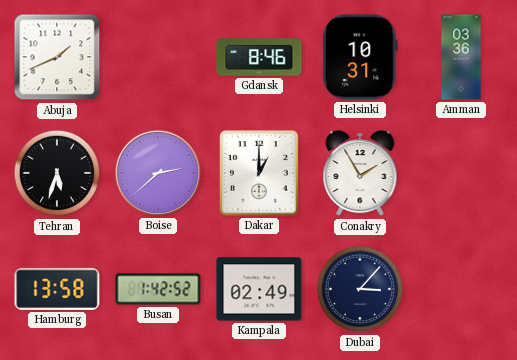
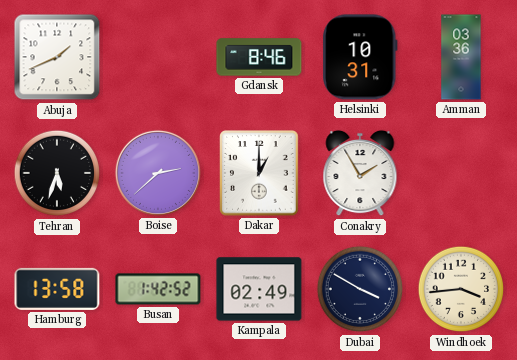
Dubai: 3:07 -> 3:50 (360, 289)
Windhoek: none -> 3:44 (461, 289)
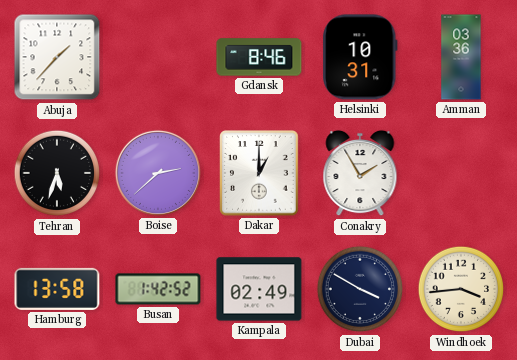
Abuja: 1:41 -> 1:37 (57, 57)
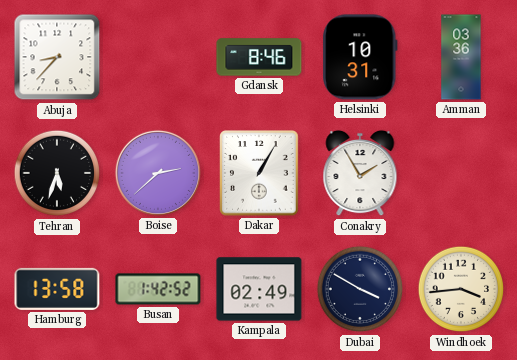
Abuja: 1:37 -> 8:37 (57, 57)
Dakar: 1:00 -> 1:05 (259, 173)
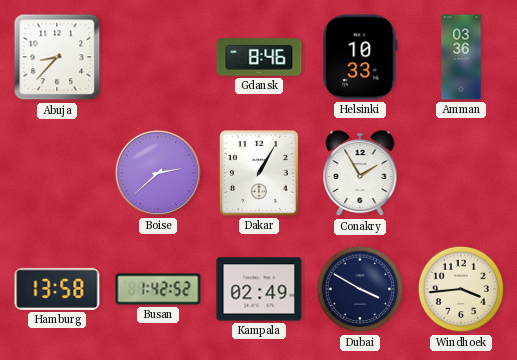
Helsinki: 10:31 -> 10:33 (361, 57)
Tehran: 5:33 -> none (57, 173)
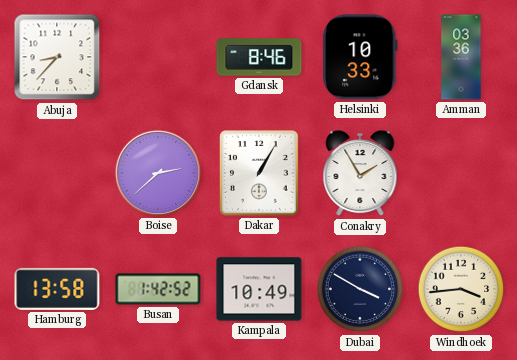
Kampala: 02:49 -> 10:49 (259, 289)
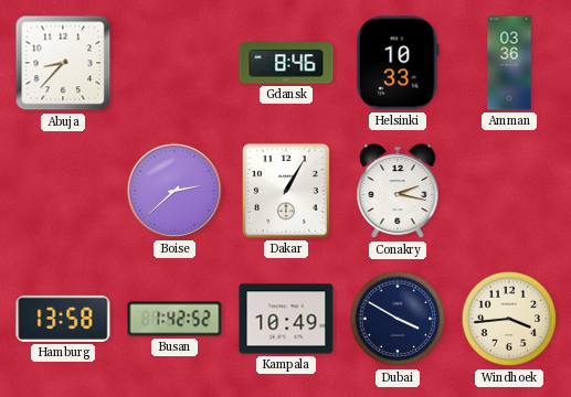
Conakry: 1:55 -> 2:17 (398, 191)
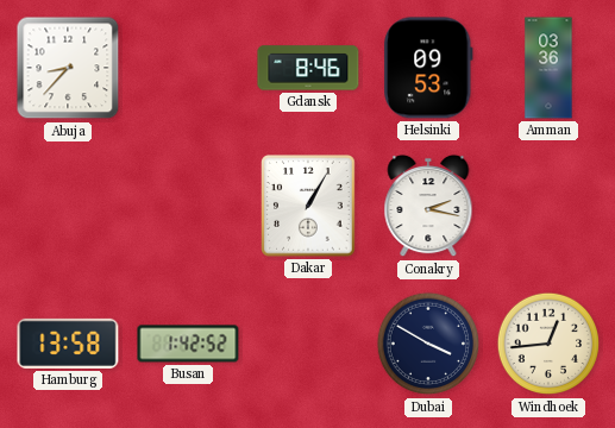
Helsinki: 10:33 -> 09:53 (429, 68)
Boise: 2:38 -> none (175, 191)
Kampala: 10:49 -> none (286, 319)
Windhoek: 3:44 -> 12:44 (548, 344)
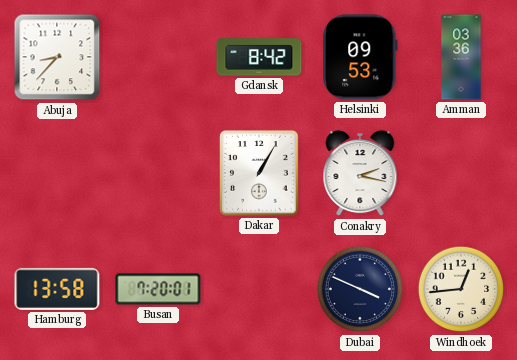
Gdansk: 8:46 -> 8:42 (259, 57)
Busan: 1:42 -> 7:20 (158, 289)
Dubai: 3:50 -> 3:49 (360, 289)
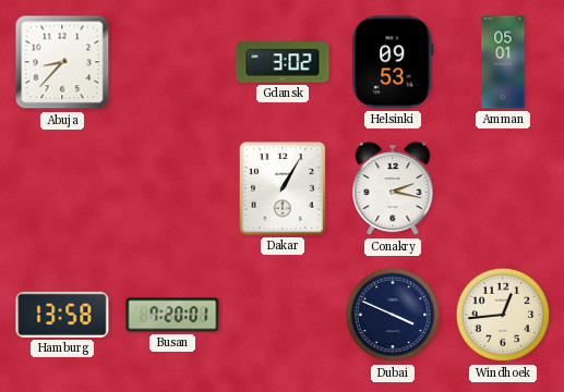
Gdansk: 8:42 -> 3:02 (283, 62)
Amman: 03:36 -> 05:01 (503, 62)
